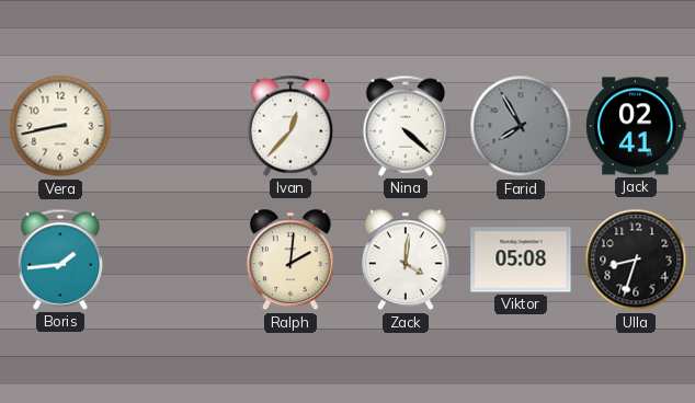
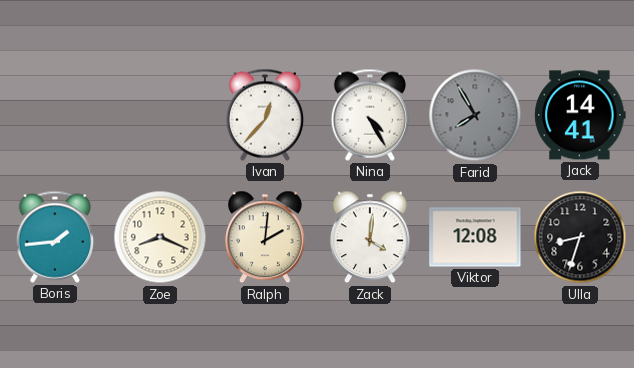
Vera: 8:43 -> none (60, 126)
Nina: 4:22 -> 4:25 (370, 115)
Jack: 02:41 -> 14:41 (580, 115)
Zoe: none -> 8:19 (160, 237)
Viktor: 05:08 -> 12:08 (475, 237)
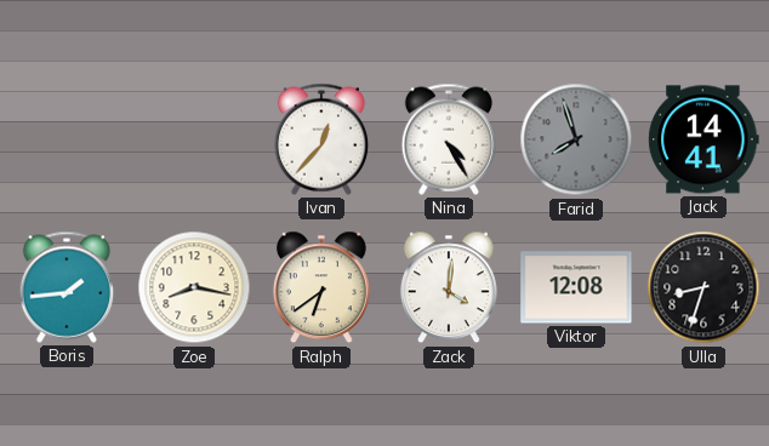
Farid: 7:55 -> 7:57 (576, 139)
Zoe: 8:19 -> 8:17 (194, 287)
Ralph: 2:01 -> 6:39 (321, 287)
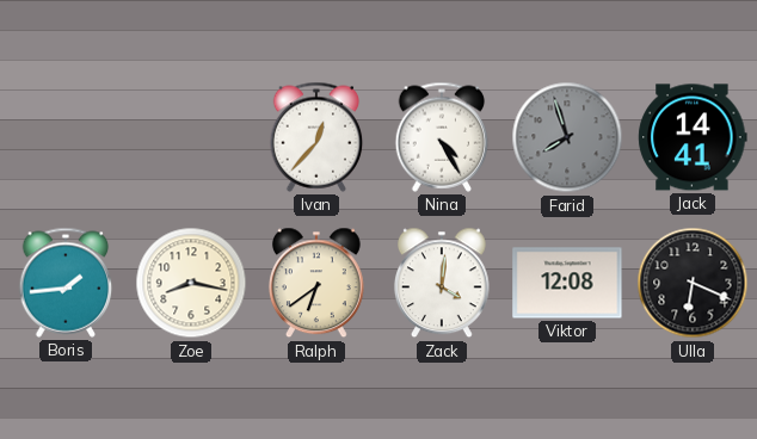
Ulla: 8:33 -> 6:19 (693, 283)
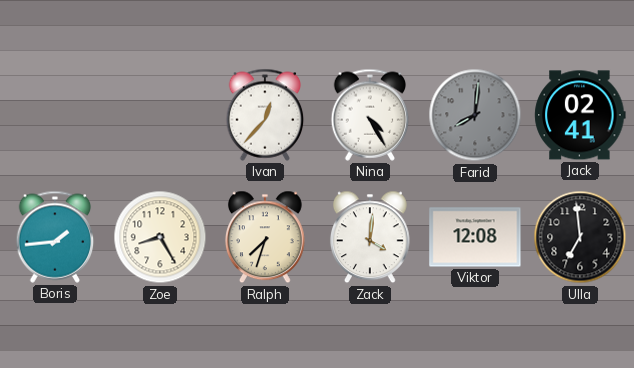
Farid: 7:57 -> 8:01 (475, 115)
Jack: 14:41 -> 02:41 (580, 115)
Zoe: 8:17 -> 8:25 (160, 237)
Ralph: 6:39 -> 7:33 (265, 237)
Ulla: 6:19 -> 6:59 (580, 237)
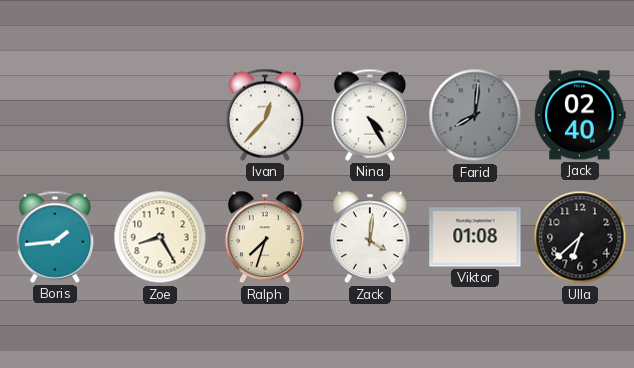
Jack: 02:41 -> 02:40 (580, 115)
Viktor: 12:08 -> 01:08 (475, 237)
Ulla: 6:59 -> 6:38 (580, 237)
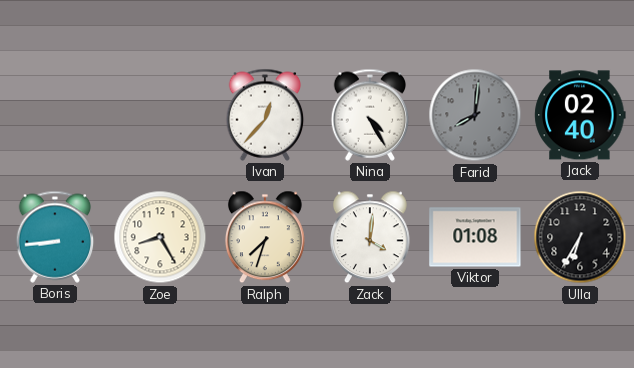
Boris: 1:44 -> 8:44 (55, 237)
Ulla: 6:38 -> 6:35 (580, 237)
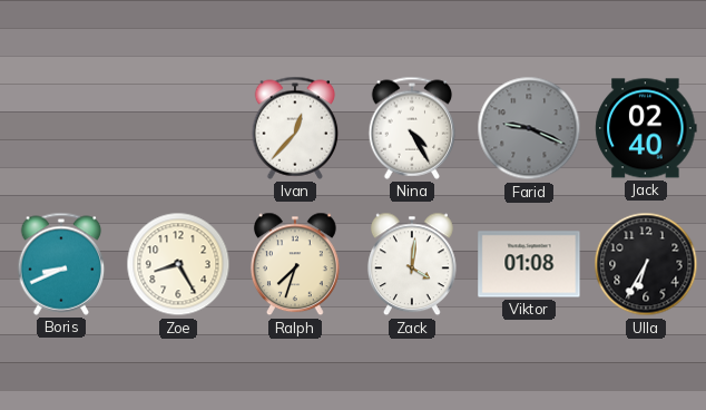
Farid: 8:01 -> 9:19 (529, 128)
Boris: 8:44 -> 8:41 (61, 264)
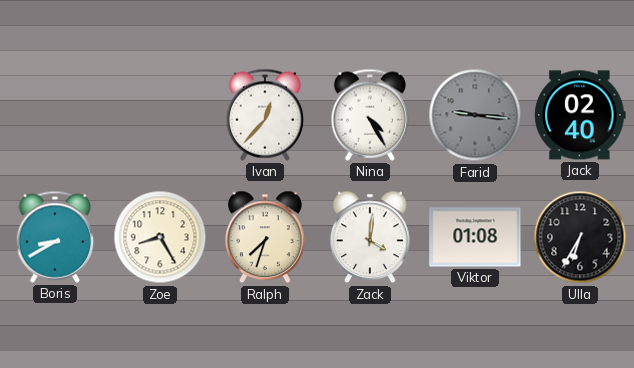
Farid: 9:19 -> 9:16 (475, 115)
Boris: 8:41 -> 8:40 (55, 237)
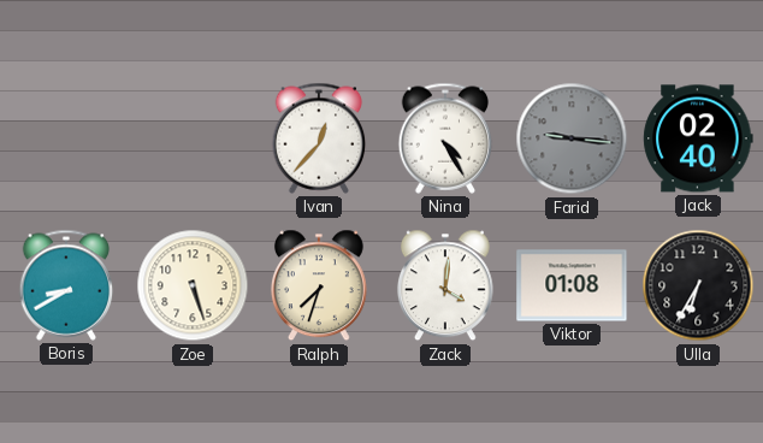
Zoe: 8:25 -> 5:27 (193, 285)
